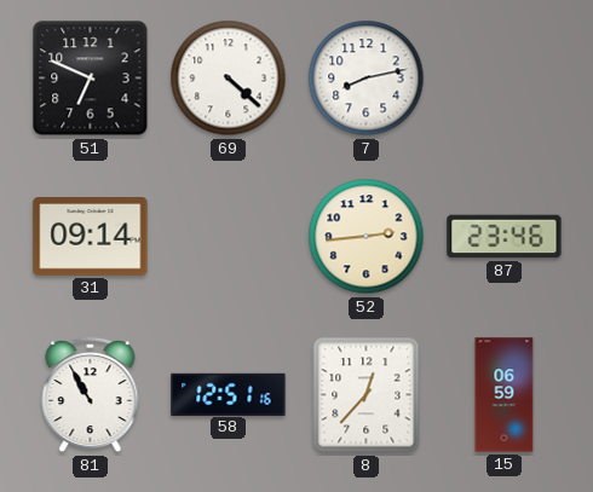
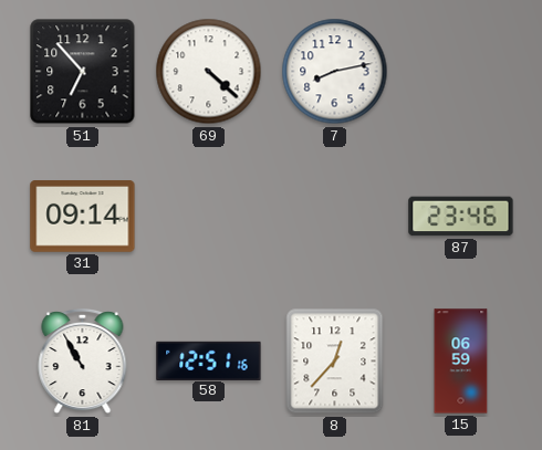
51: 6:49 -> 6:53 (83, 72)
52: 2:44 -> none (367, 237)
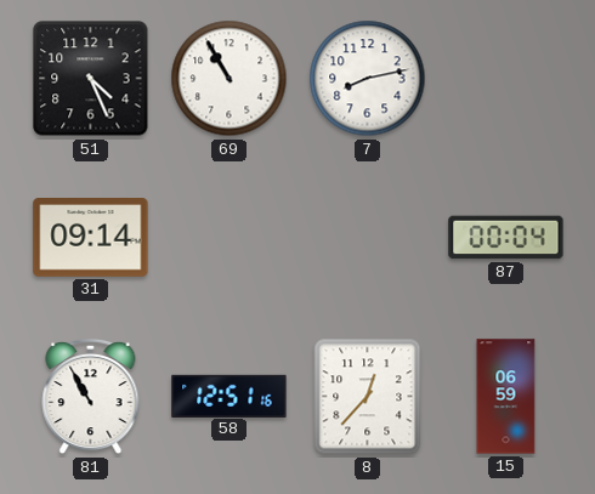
51: 6:53 -> 4:26 (91, 79)
69: 4:22 -> 10:55 (229, 79)
87: 23:46 -> 00:04 (506, 238)
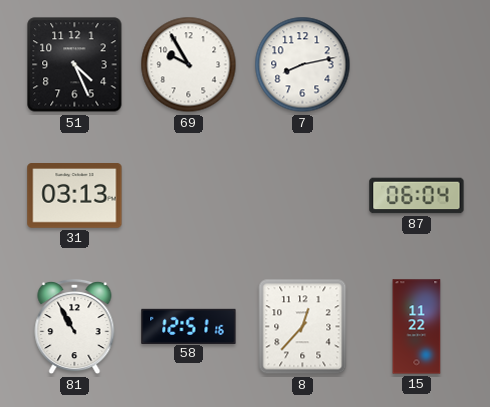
69: 10:55 -> 9:55 (189, 65)
31: 09:14 -> 03:13 (75, 196)
87: 00:04 -> 06:04 (417, 196)
15: 06:59 -> 11:22 (417, 327)
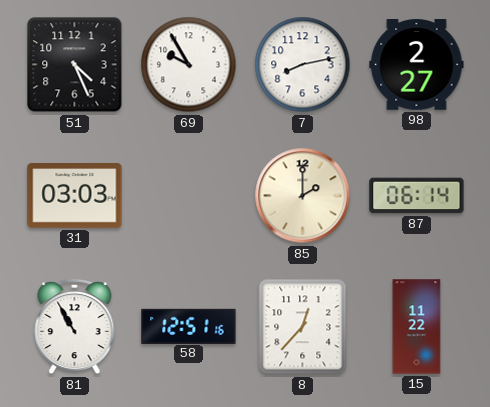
98: none -> 2:27 (417, 65)
31: 03:13 -> 03:03 (75, 196)
85: none -> 2:00 (303, 196)
87: 06:04 -> 06:14 (417, 196)
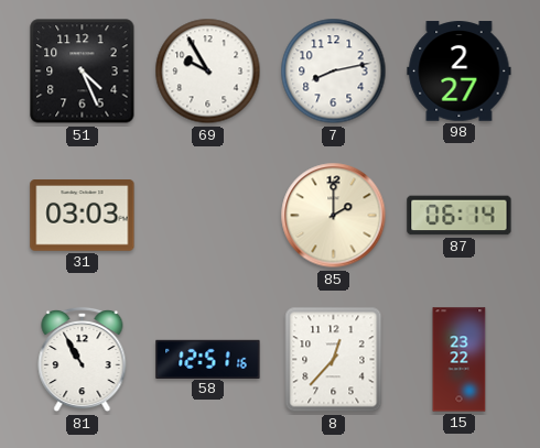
15: 11:22 -> 23:22 (460, 360)
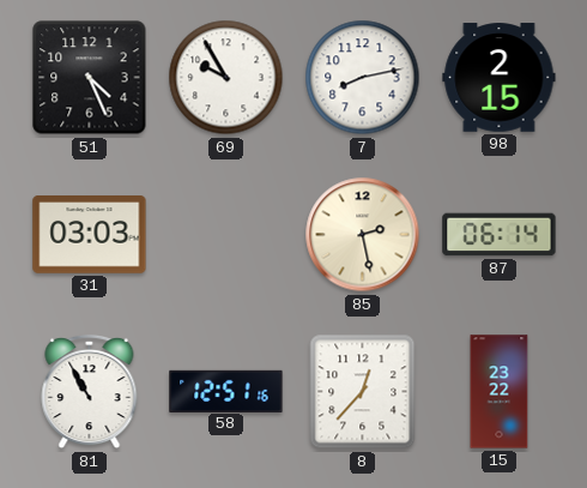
98: 2:27 -> 2:15 (500, 78)
85: 2:00 -> 2:28 (363, 235)
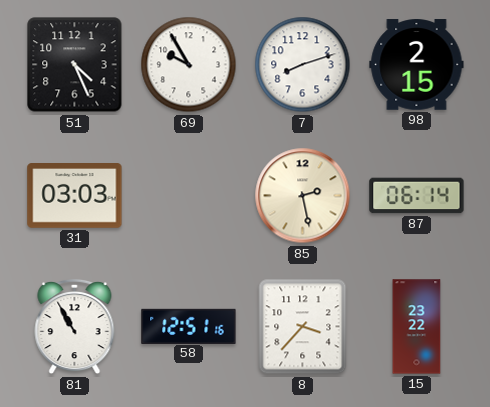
7: 8:13 -> 8:12 (303, 65)
8: 12:37 -> 3:37 (303, 327)
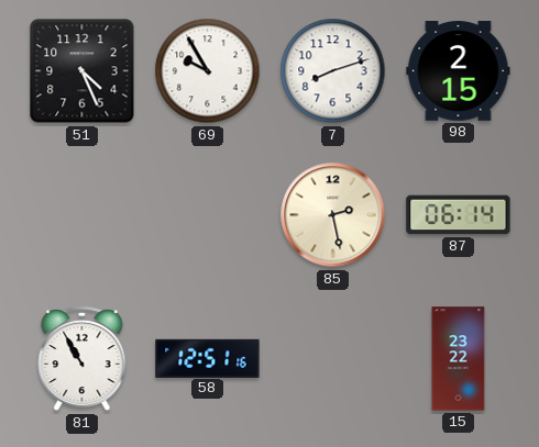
31: 03:03 -> none (75, 196)
8: 3:37 -> none (303, 327)
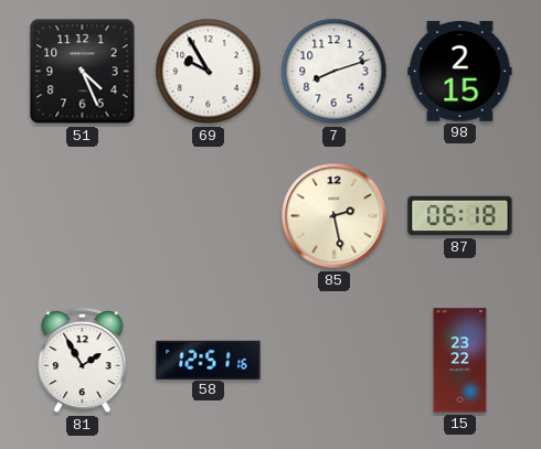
87: 06:14 -> 06:18 (460, 216)
81: 10:55 -> 1:55 (83, 361)
